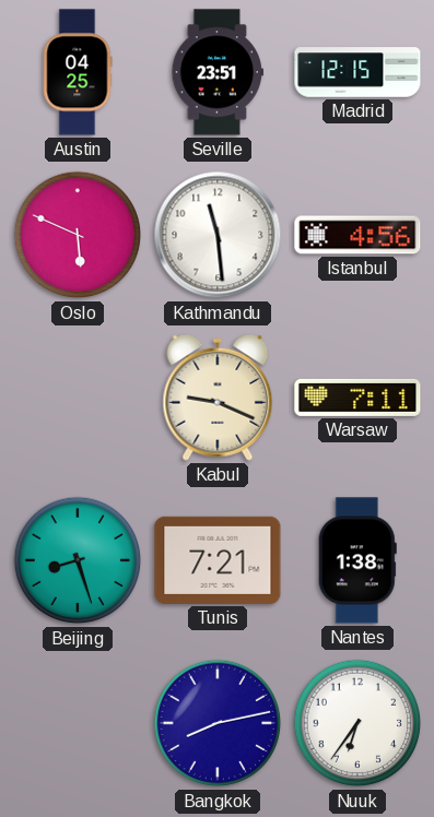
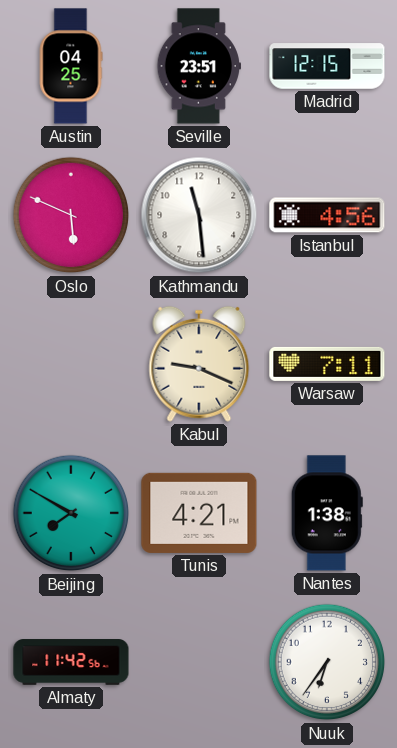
Beijing: 8:27 -> 7:50 (71, 513)
Tunis: 7:21 -> 4:21 (199, 513)
Almaty: none -> 11:42 (71, 662)
Bangkok: 8:13 -> none (218, 723)
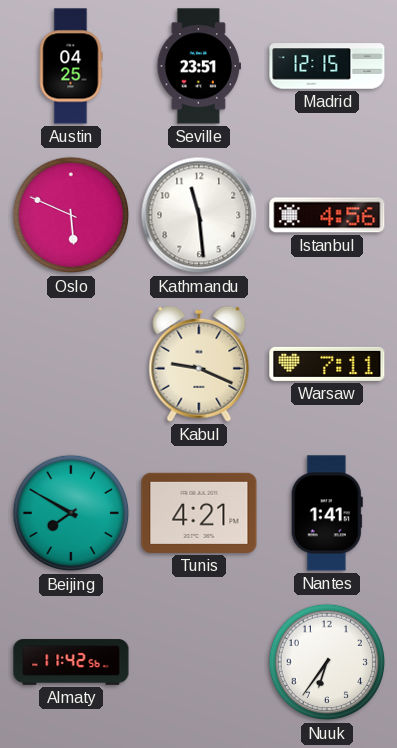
Nantes: 1:38 -> 1:41 (327, 513)
